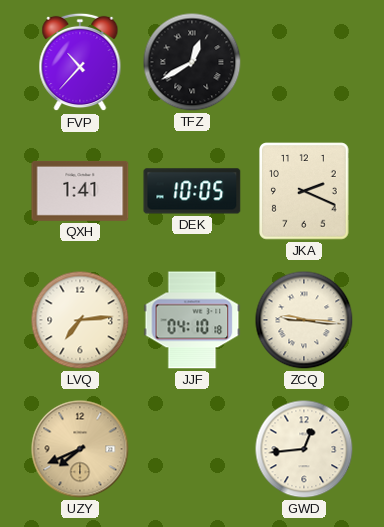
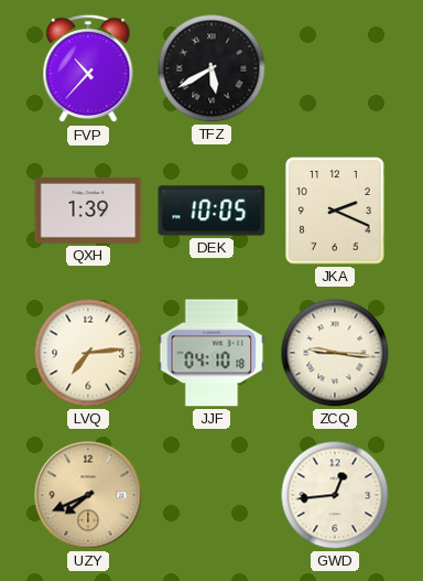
TFZ: 12:40 -> 5:40 (211, 68)
QXH: 1:41 -> 1:39 (88, 211)
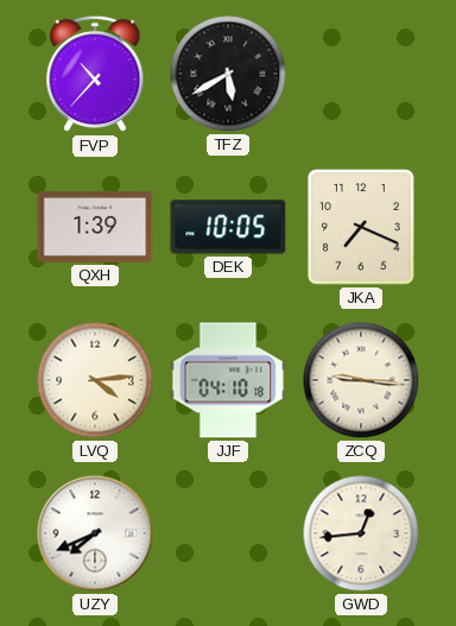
JKA: 2:19 -> 7:19 (362, 227)
LVQ: 7:14 -> 4:14 (95, 380)
UZY dial: champagne -> white (95, 533)
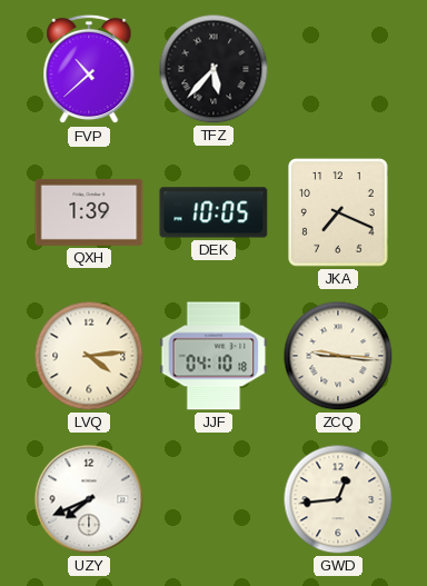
FVP: 10:37 -> 10:38 (89, 69)
TFZ: 5:40 -> 5:37 (213, 69)
